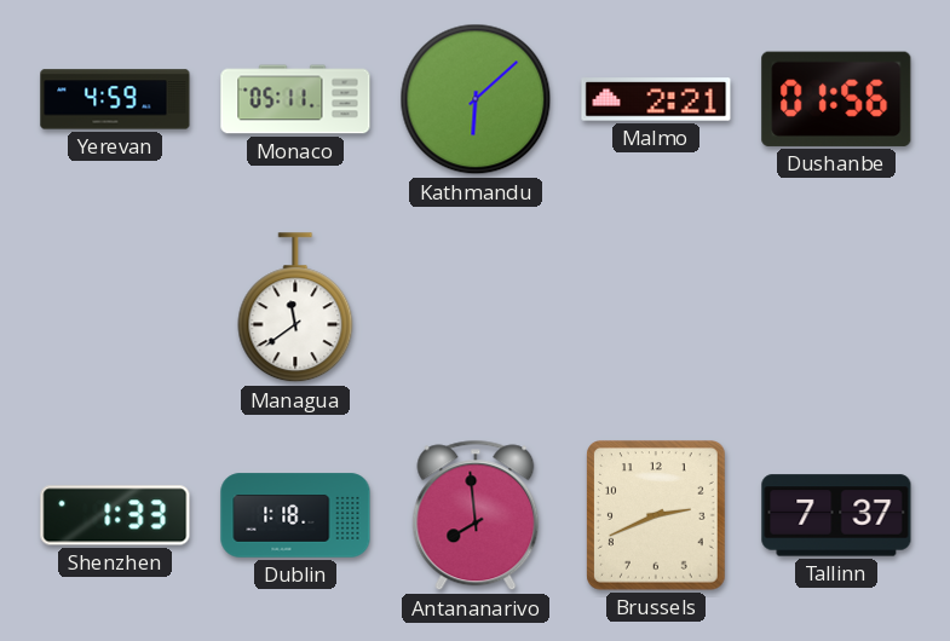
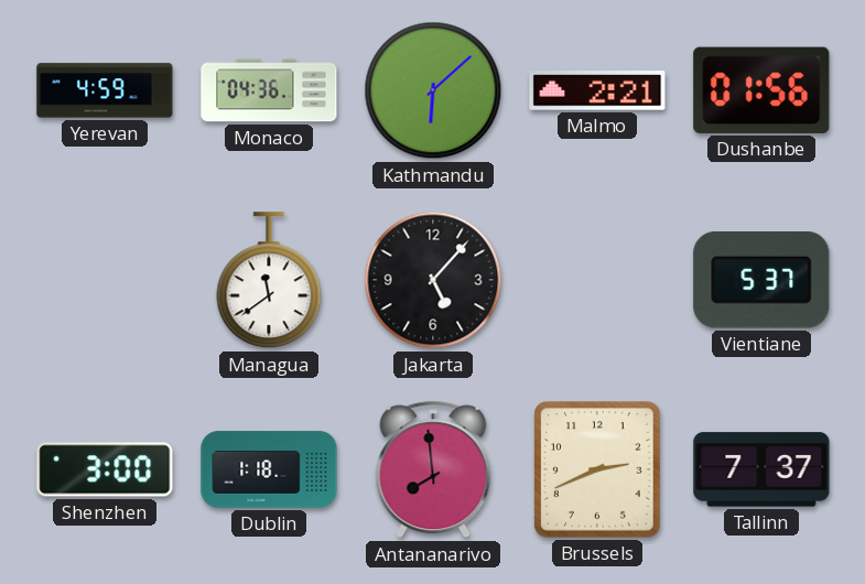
Monaco: 05:11 -> 04:36 (269, 90)
Jakarta: none -> 5:07 (433, 280)
Vientiane: none -> 5:37 (761, 281)
Shenzhen: 1:33 -> 3:00 (105, 469)
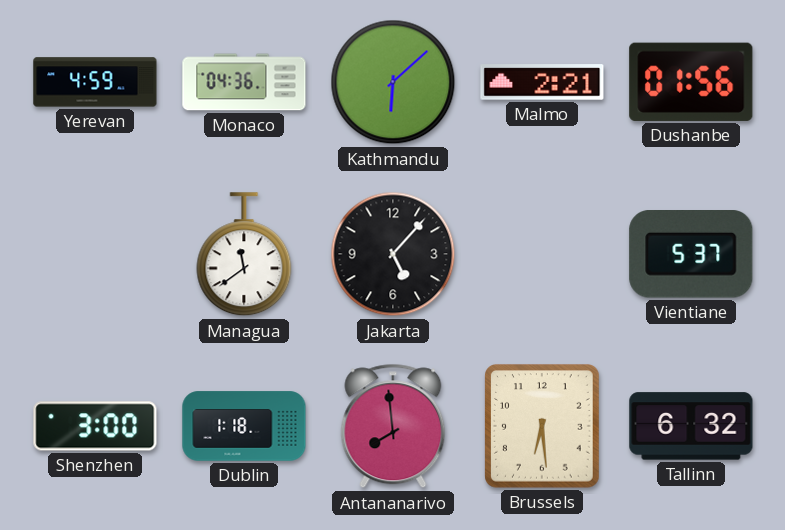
Brussels: 2:41 -> 6:29 (543, 427)
Tallinn: 7:37 -> 6:32 (691, 426)
